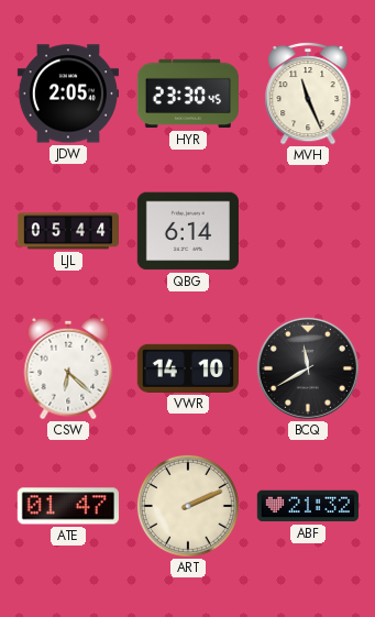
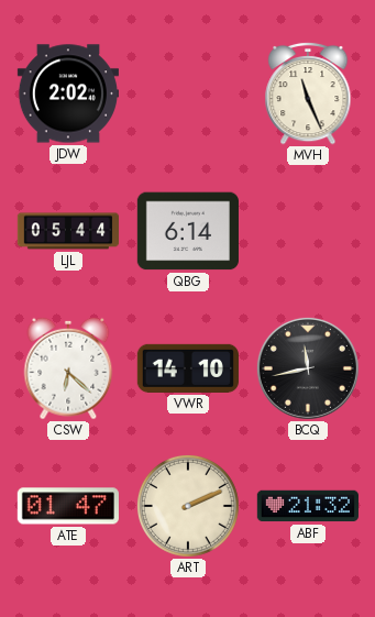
JDW: 2:05 -> 2:02 (67, 93)
HYR: 23:30 -> none (187, 93)
BCQ: 11:40 -> 11:43 (308, 368)
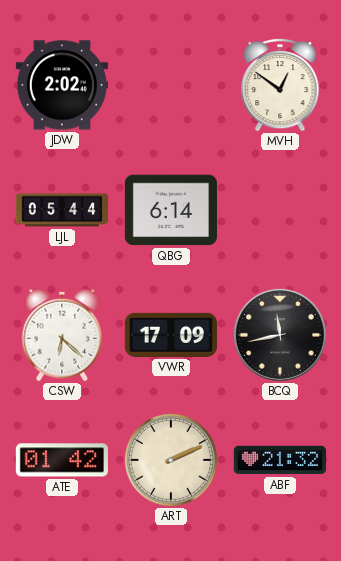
MVH: 11:26 -> 12:51 (280, 85)
VWR: 14:10 -> 17:09 (171, 335)
ATE: 01:47 -> 01:42 (62, 460)
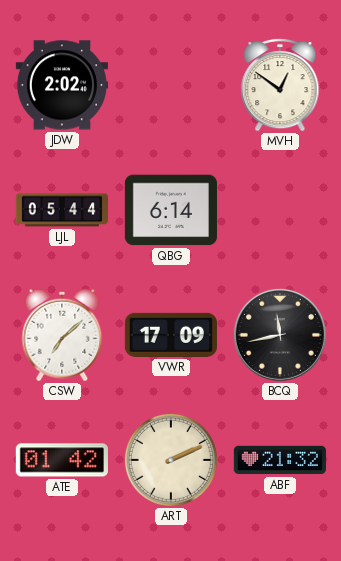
CSW: 6:22 -> 7:08 (62, 335)
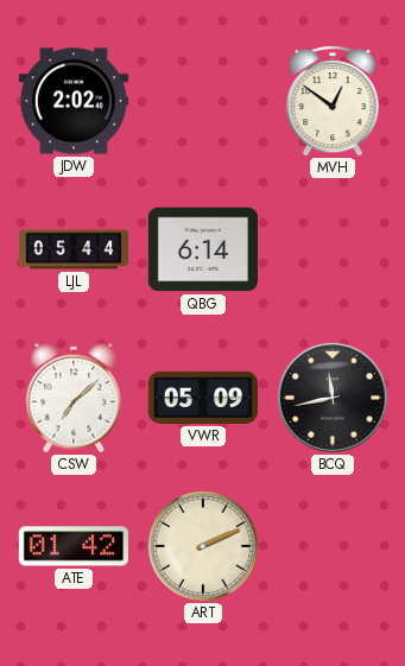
VWR: 17:09 -> 05:09 (203, 398)
ABF: 21:32 -> none (280, 460)
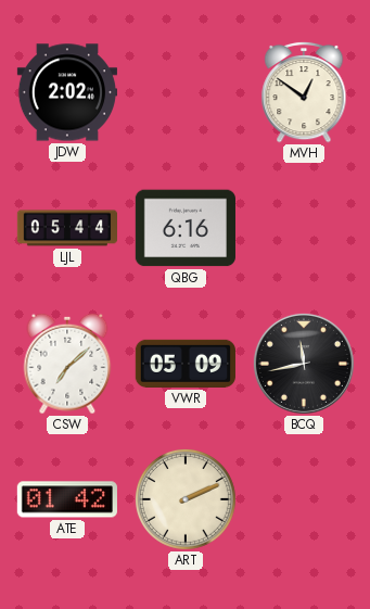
QBG: 6:14 -> 6:16 (186, 228)
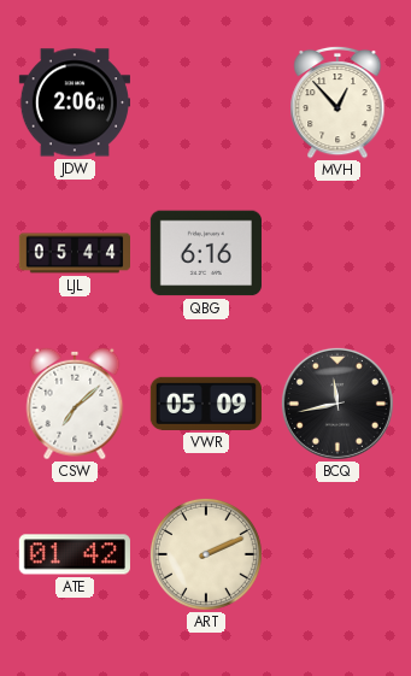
JDW: 2:02 -> 2:06 (74, 102)
MVH: 12:51 -> 12:53 (337, 102)
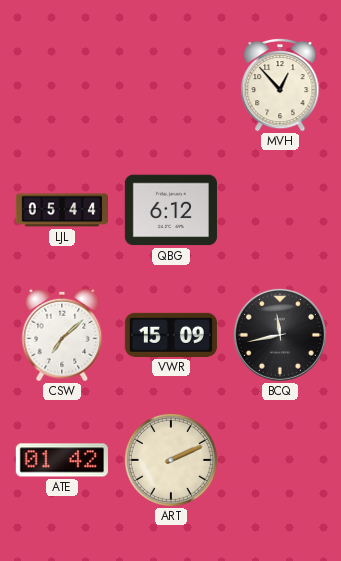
JDW: 2:06 -> none (74, 102)
QBG: 6:16 -> 6:12 (171, 210)
VWR: 05:09 -> 15:09 (171, 335)
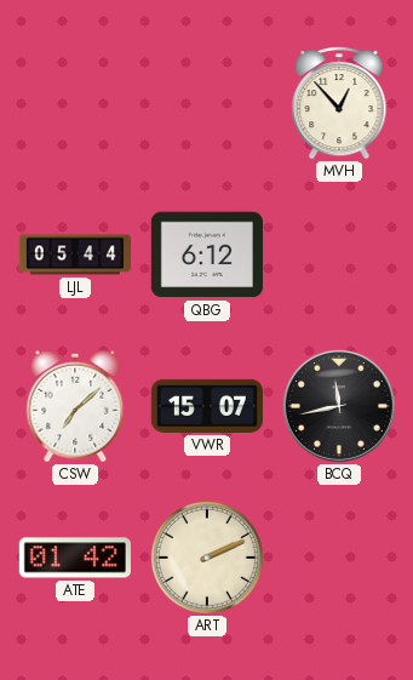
VWR: 15:09 -> 15:07 (207, 406)
